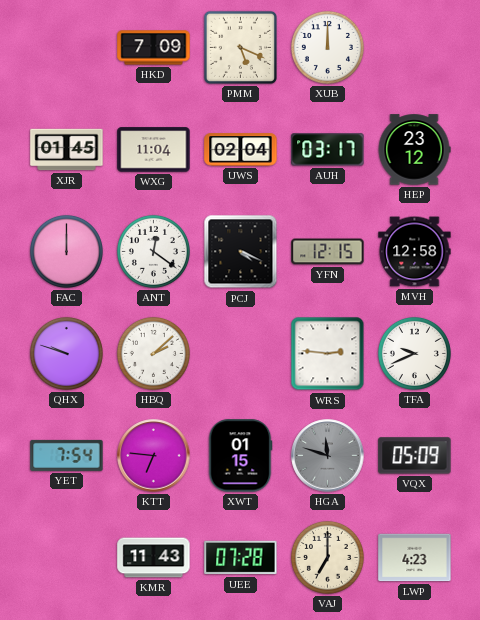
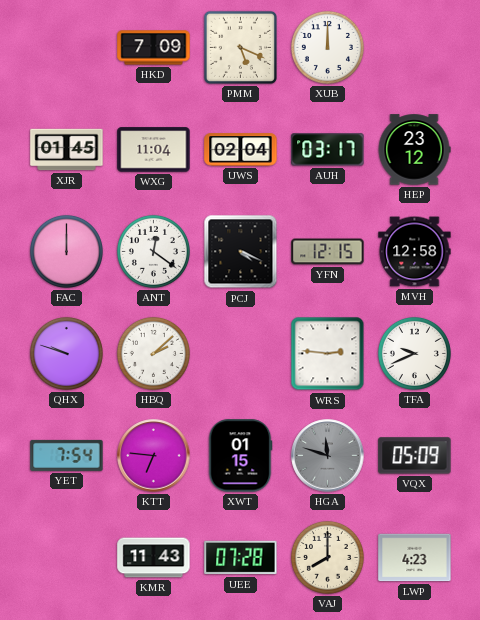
VAJ: 7:00 -> 8:00 (327, 557)
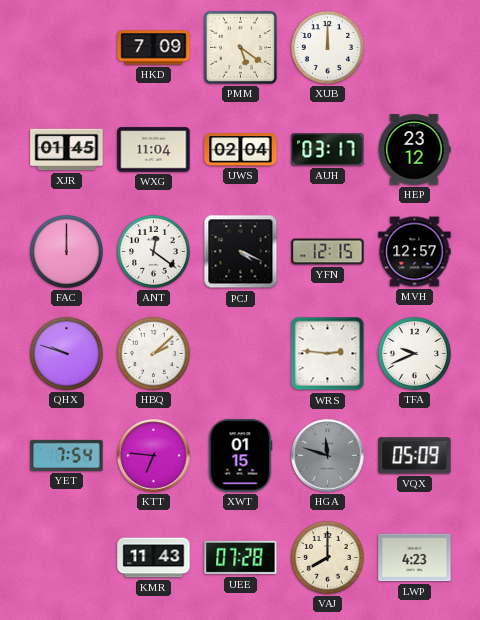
PMM: 5:19 -> 5:21 (240, 47)
MVH: 12:58 -> 12:57 (415, 252)
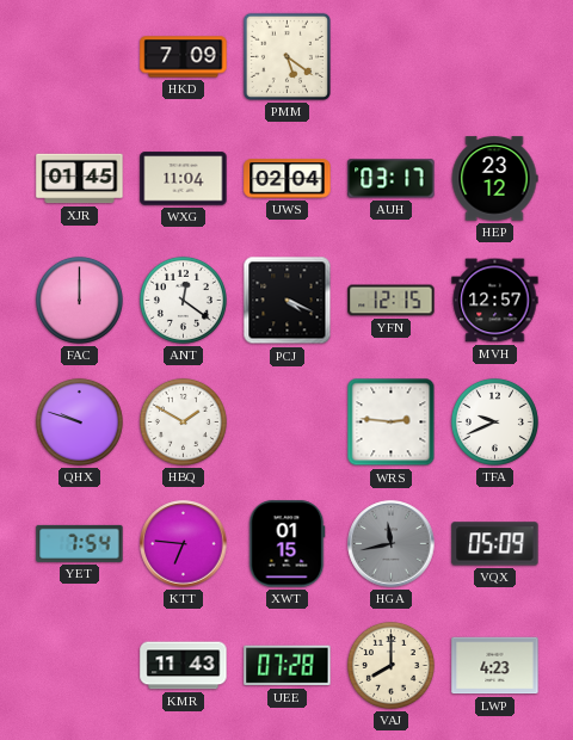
XUB: 12:00 -> none (327, 47)
HBQ: 2:08 -> 1:50 (183, 421)
HGA: 11:48 -> 11:43 (392, 544)
